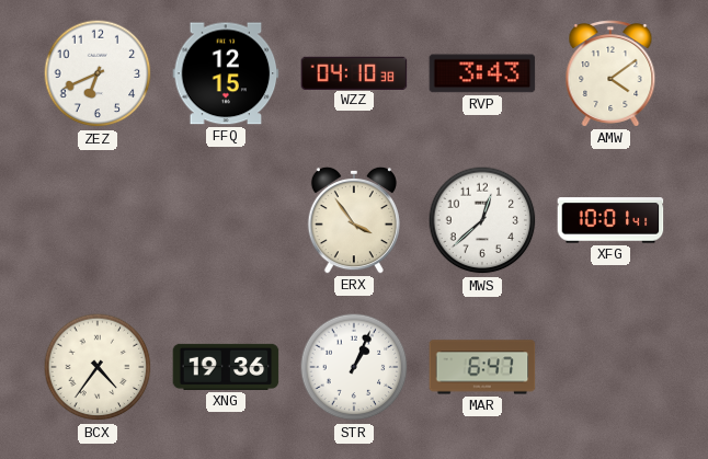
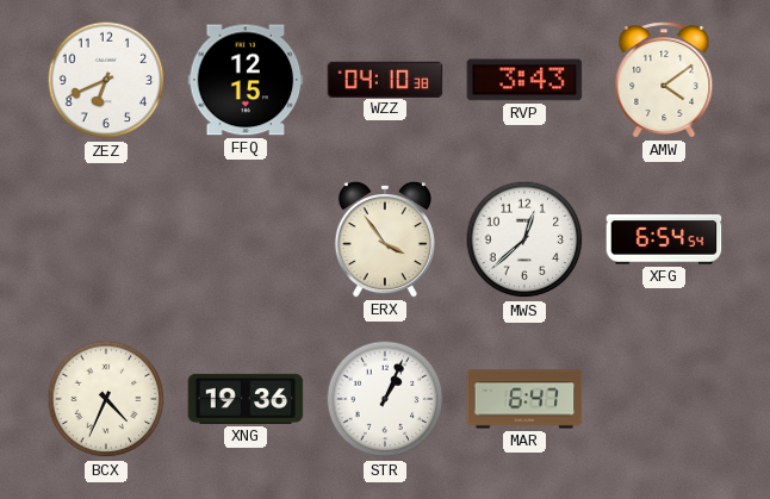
XFG: 10:01 -> 6:54 (664, 239)
BCX: 4:36 -> 4:34 (106, 399)
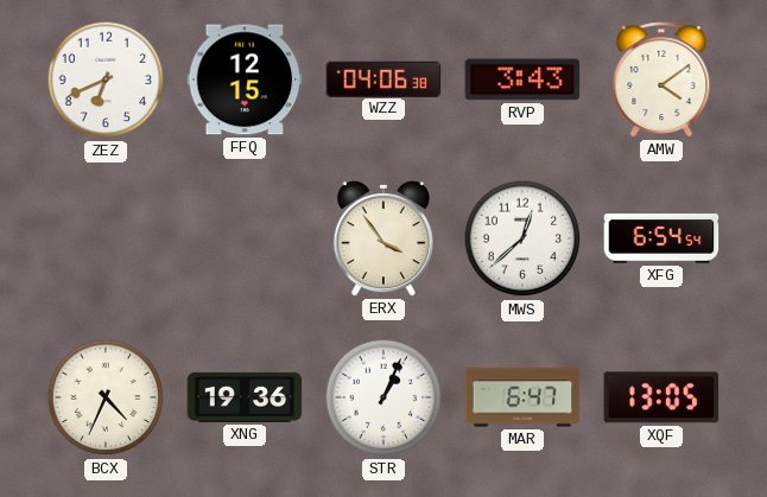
WZZ: 04:10 -> 04:06 (383, 78)
XQF: none -> 13:05 (661, 397)
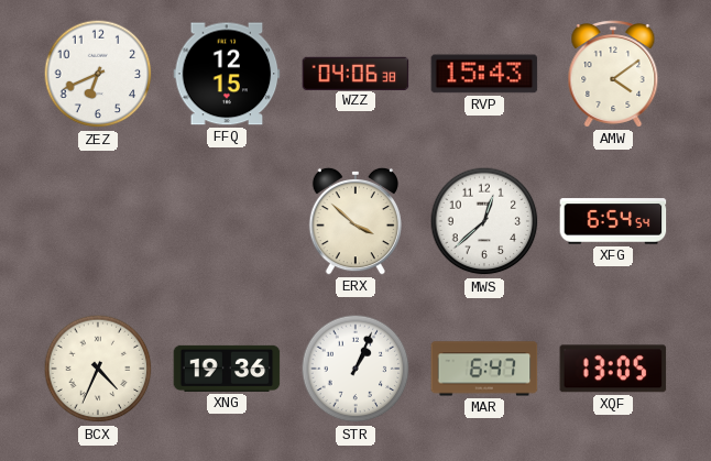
RVP: 3:43 -> 15:43 (484, 74)
ERX: 3:54 -> 3:52 (355, 221)
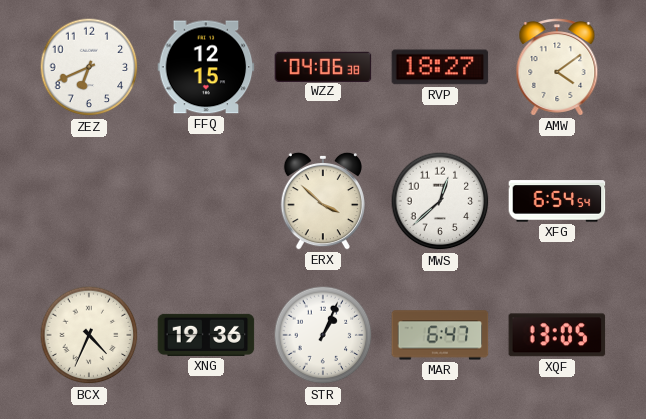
RVP: 15:43 -> 18:27 (440, 67)
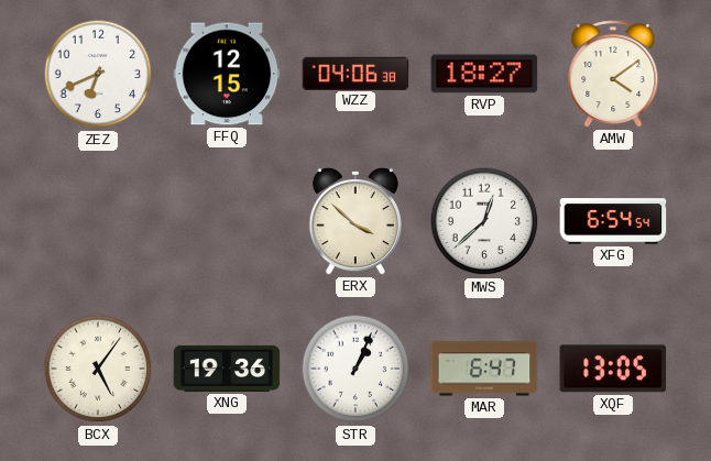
BCX: 4:34 -> 5:06 (98, 369)
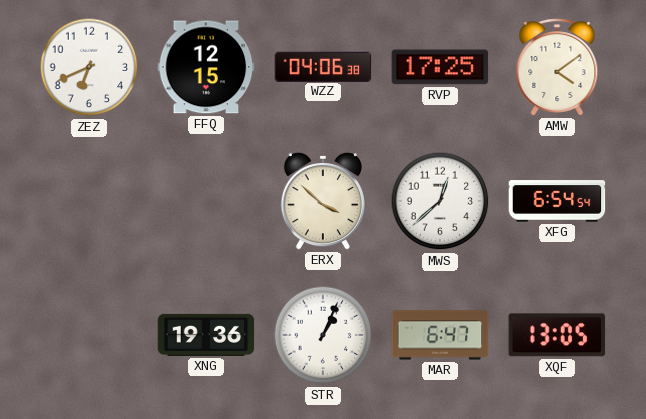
RVP: 18:27 -> 17:25 (440, 67)
BCX: 5:06 -> none (98, 369)
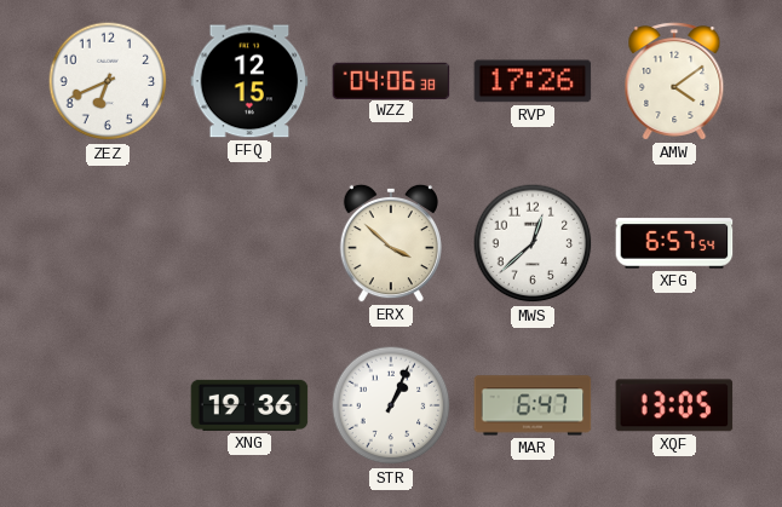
RVP: 17:25 -> 17:26 (533, 81)
XFG: 6:54 -> 6:57 (674, 243)
